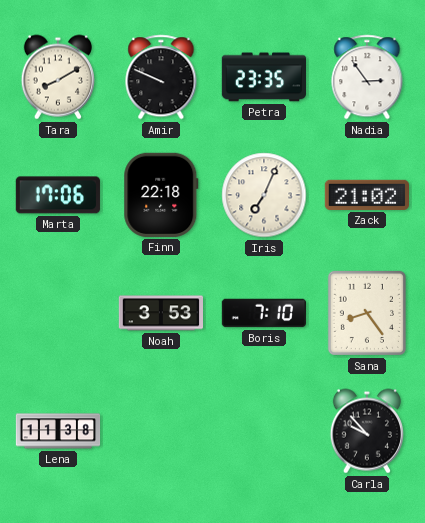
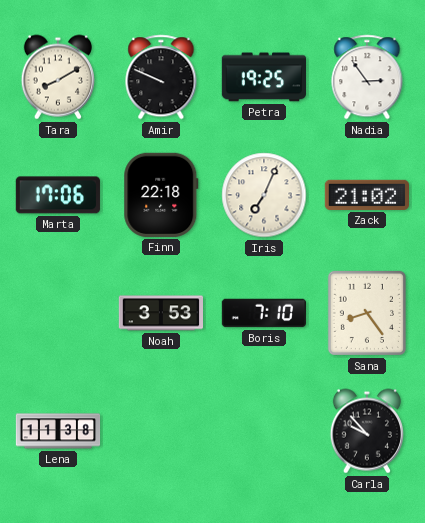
Petra: 23:35 -> 19:25 (263, 77)
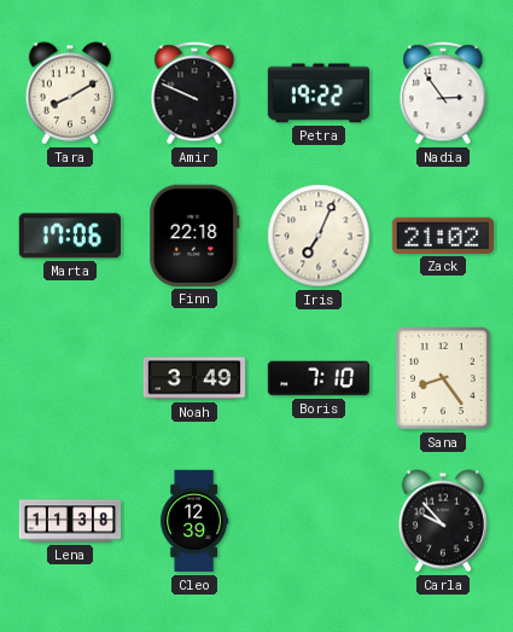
Petra: 19:25 -> 19:22 (317, 93)
Noah: 3:53 -> 3:49 (193, 378)
Cleo: none -> 12:39 (194, 521)
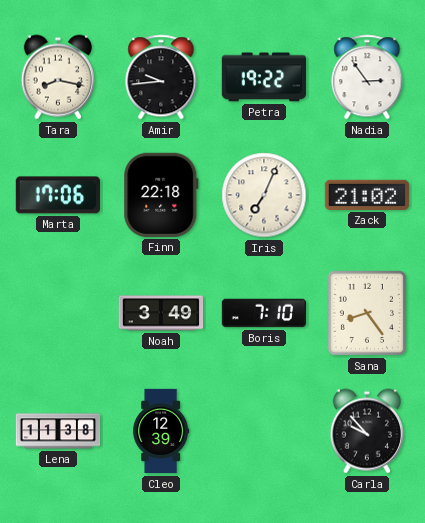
Tara: 8:10 -> 8:17 (58, 77)
Amir: 9:49 -> 9:44 (161, 77)
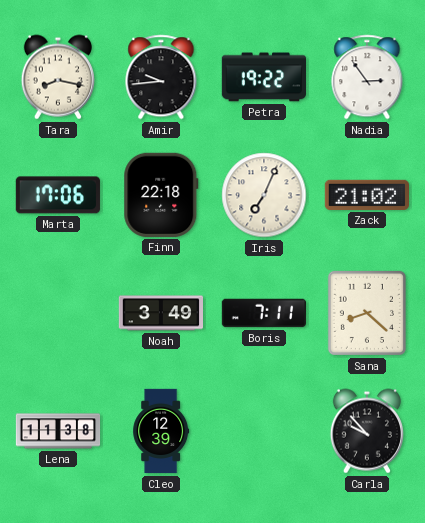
Boris: 7:10 -> 7:11 (263, 313)
Sana: 8:24 -> 8:22 (367, 313)
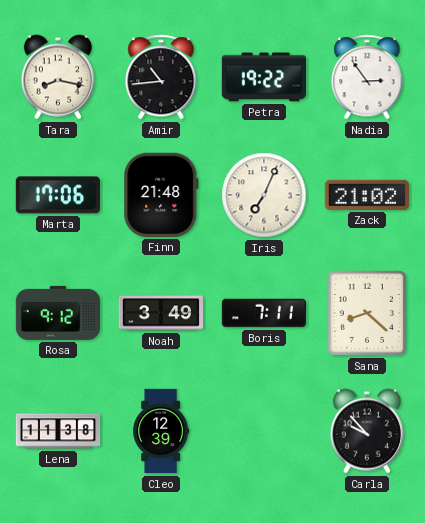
Amir: 9:44 -> 10:44 (161, 77)
Finn: 22:18 -> 21:48 (161, 195)
Rosa: none -> 9:12 (57, 313)
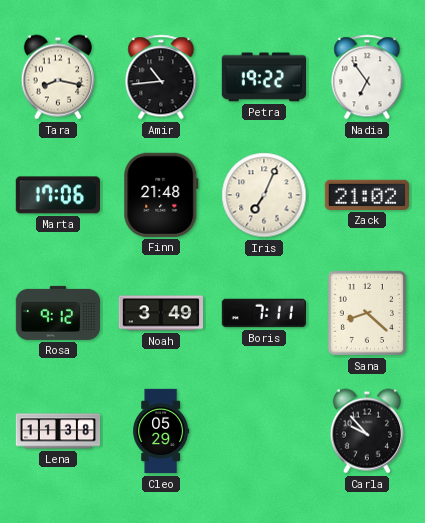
Nadia: 2:54 -> 6:54 (367, 77)
Cleo: 12:39 -> 05:29 (161, 431)
